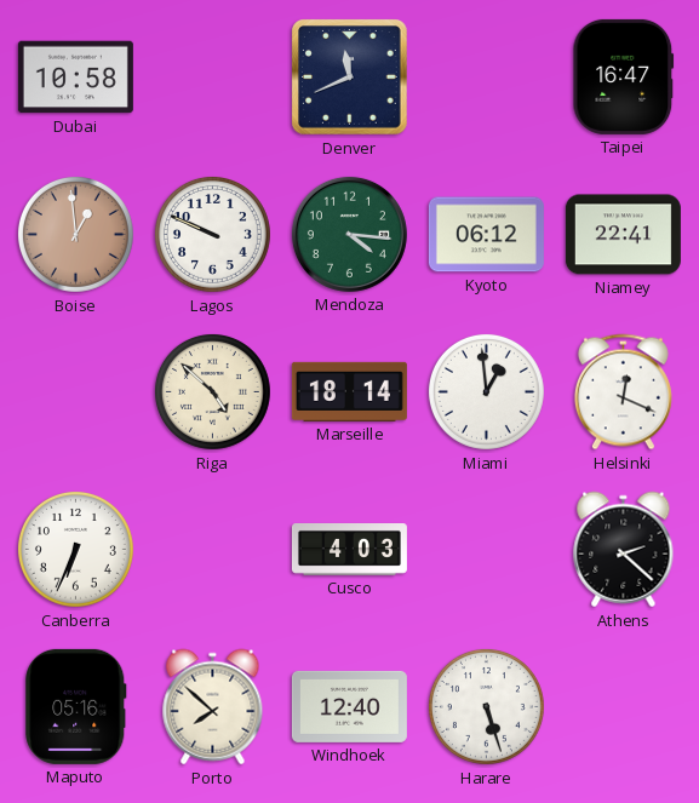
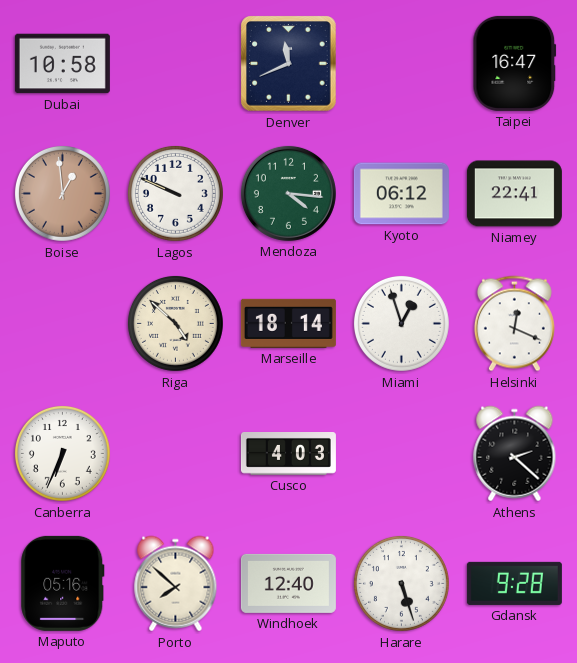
Miami: 12:59 -> 12:57 (401, 323)
Gdansk: none -> 9:28 (514, 583)
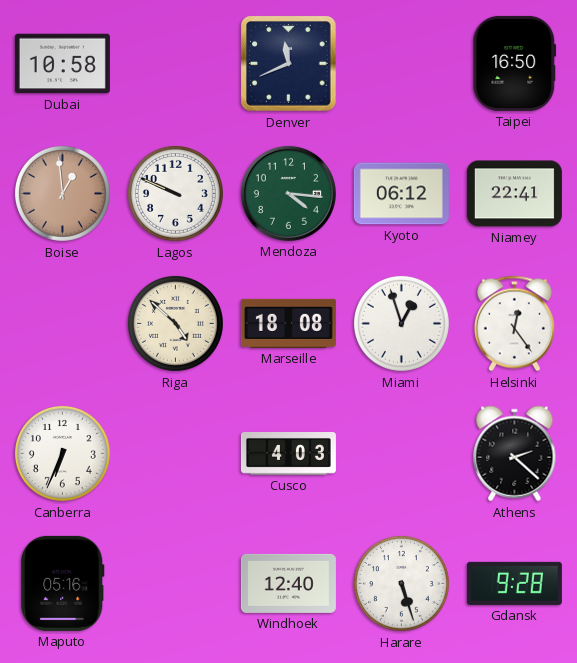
Taipei: 16:47 -> 16:50 (515, 63)
Marseille: 18:14 -> 18:08 (288, 323)
Helsinki: 12:19 -> 12:24 (514, 324)
Porto: 7:52 -> none (176, 584)
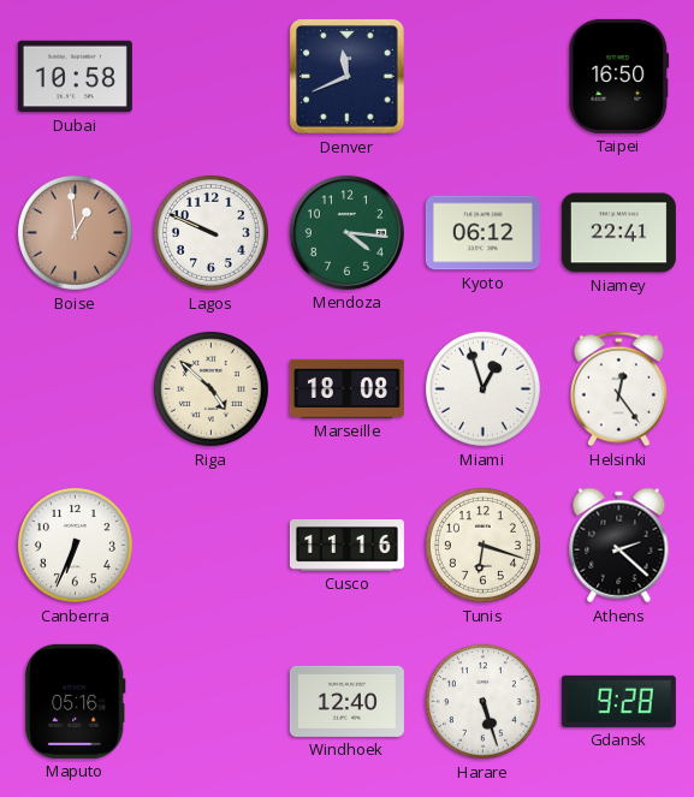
Cusco: 4:03 -> 11:16 (346, 546)
Tunis: none -> 6:18 (482, 545)
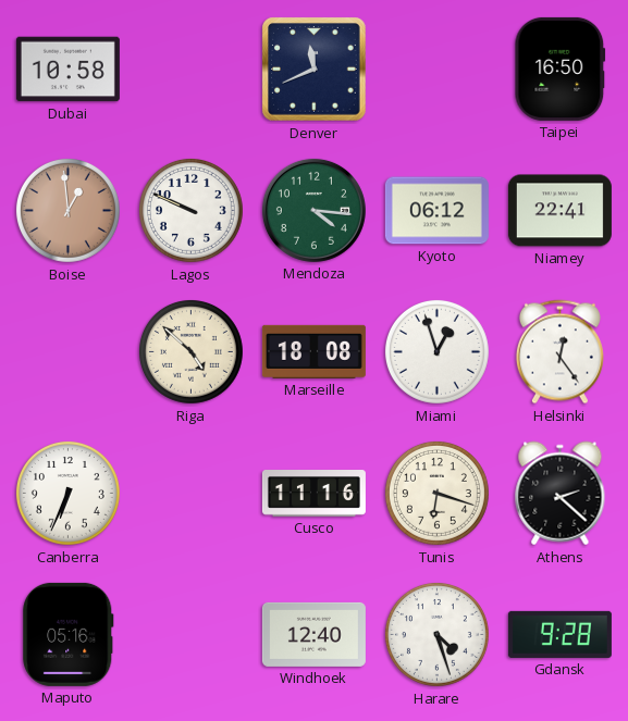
Harare: 5:27 -> 4:27 (436, 634)
